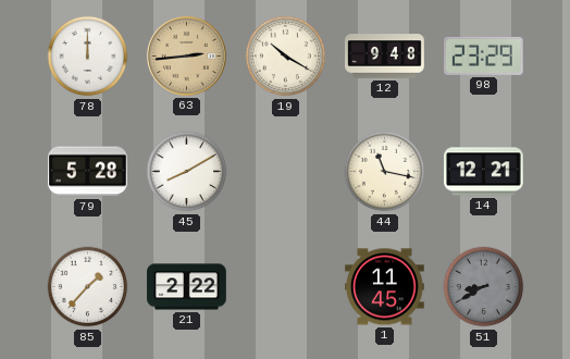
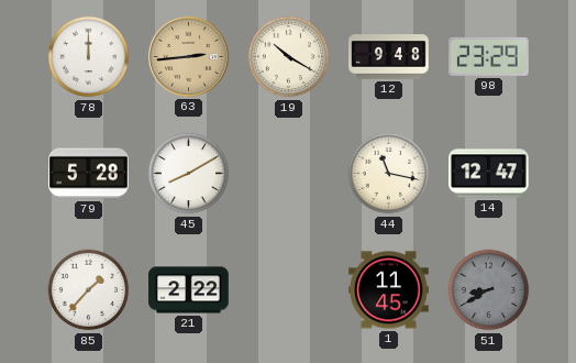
14: 12:21 -> 12:47 (489, 174)
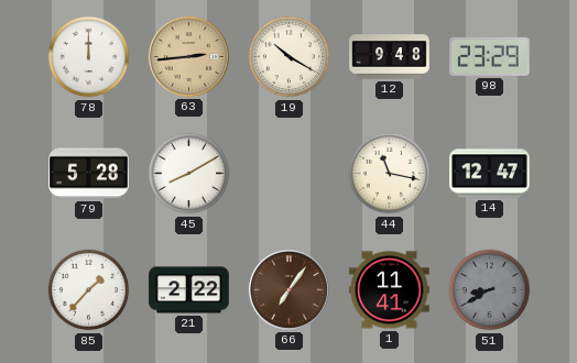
66: none -> 7:06 (288, 289)
1: 11:45 -> 11:41 (390, 290)
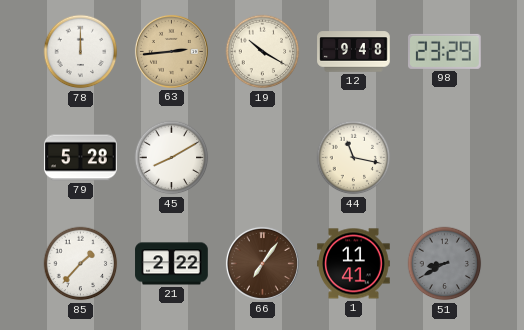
14: 12:47 -> none (490, 174)
